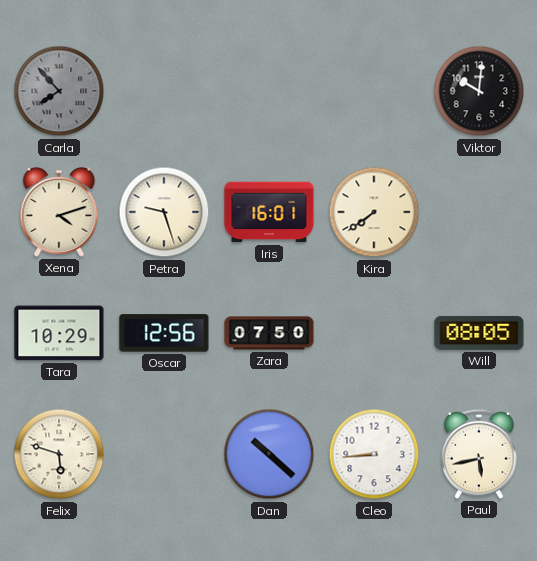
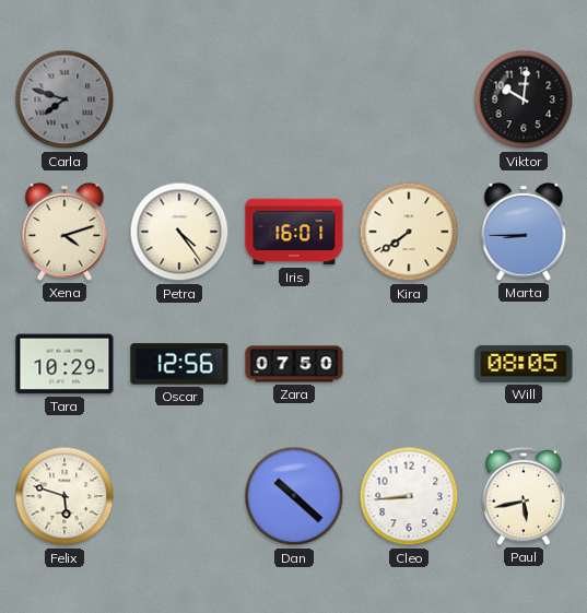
Carla: 7:53 -> 7:48 (64, 99)
Petra: 9:27 -> 4:24 (179, 232)
Marta: none -> 8:45 (524, 232)
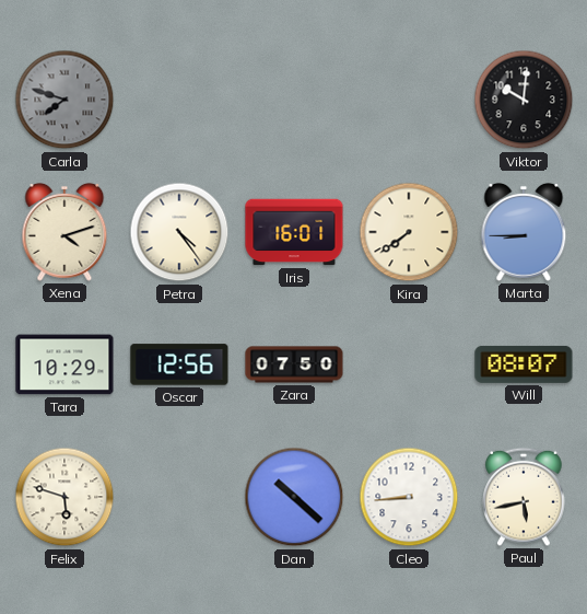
Will: 08:05 -> 08:07 (524, 364)
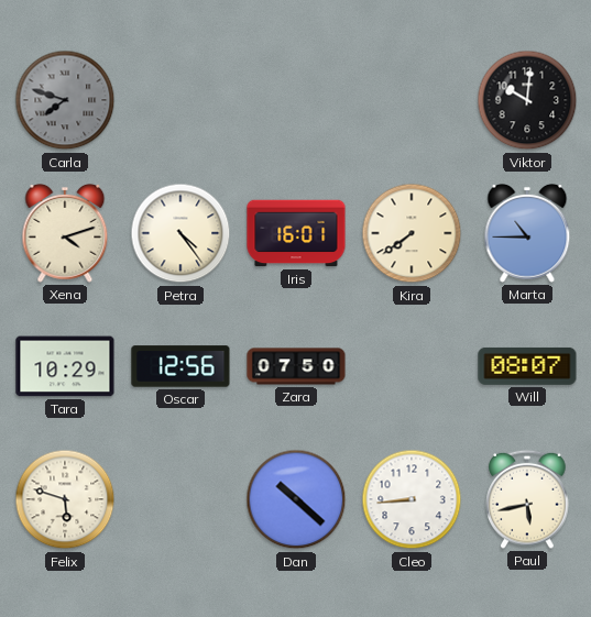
Marta: 8:45 -> 10:45 (527, 233)
